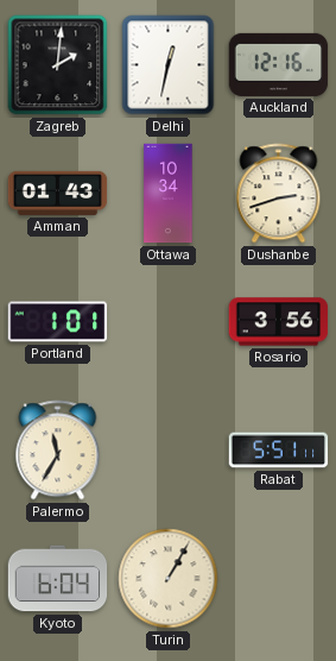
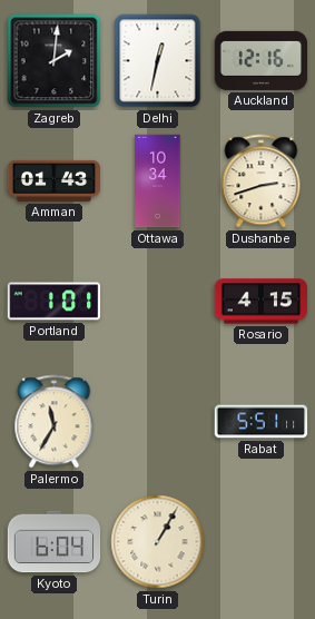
Rosario: 3:56 -> 4:15 (262, 302)
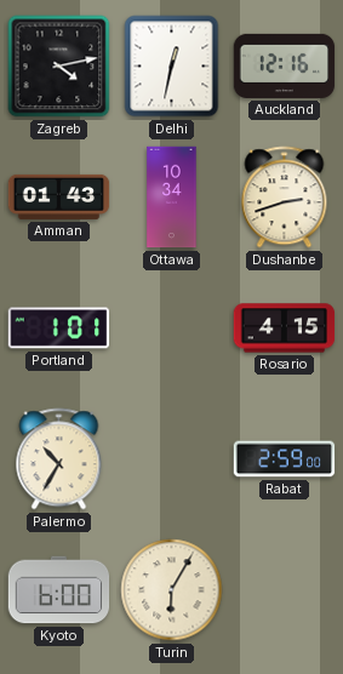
Zagreb: 2:01 -> 4:13 (59, 67)
Palermo: 11:35 -> 10:35 (59, 459)
Rabat: 5:51 -> 2:59 (285, 459)
Kyoto: 6:04 -> 6:00 (59, 590)
Turin: 1:05 -> 6:05 (172, 590)
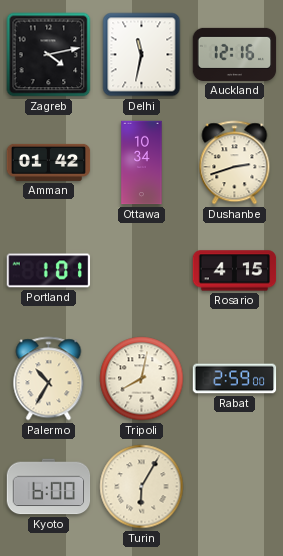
Delhi: 12:32 -> 11:32 (142, 55)
Amman: 01:43 -> 01:42 (49, 162)
Tripoli: none -> 8:02 (142, 379)
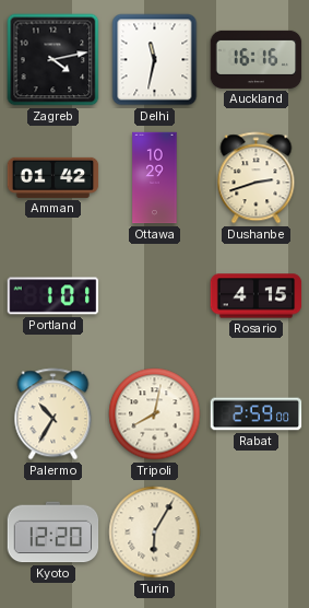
Auckland: 12:16 -> 16:16 (257, 59)
Ottawa: 10:34 -> 10:29 (155, 178)
Kyoto: 6:00 -> 12:20 (54, 533)
